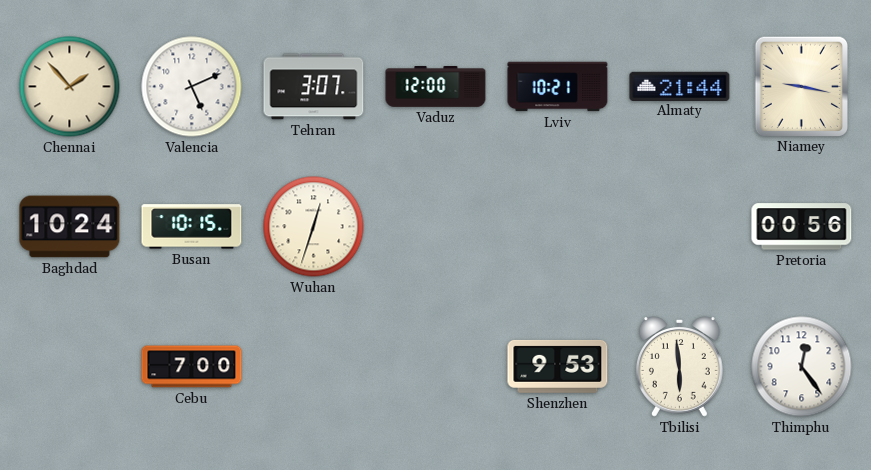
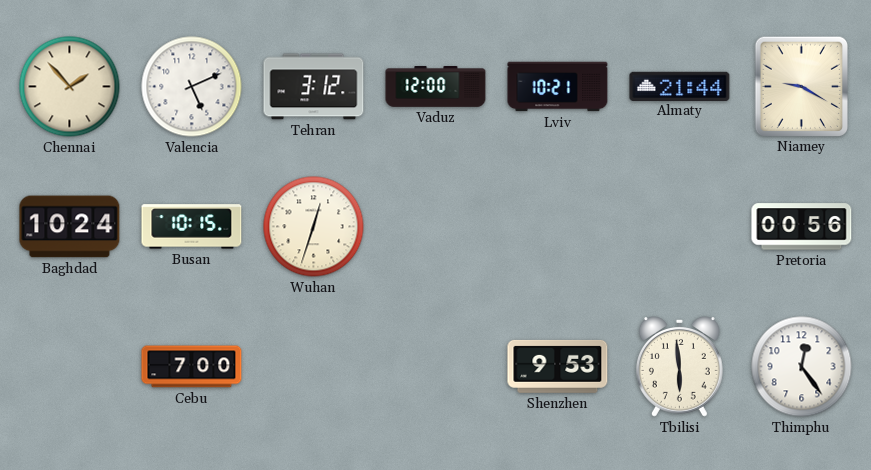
Tehran: 3:07 -> 3:12 (314, 87)
Niamey: 9:17 -> 9:20 (801, 86)
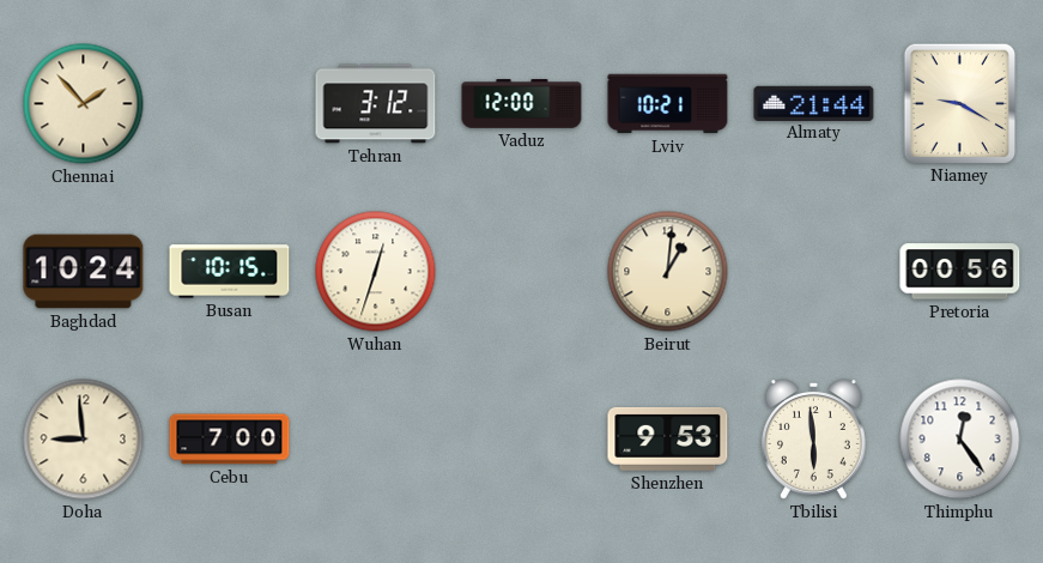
Valencia: 5:11 -> none (192, 87)
Beirut: none -> 1:01 (668, 272)
Doha: none -> 8:59 (84, 440)
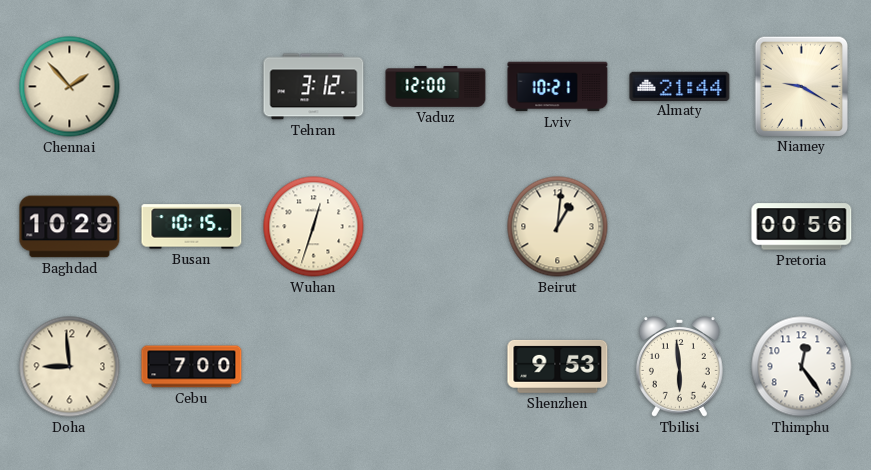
Baghdad: 10:24 -> 10:29 (70, 227)
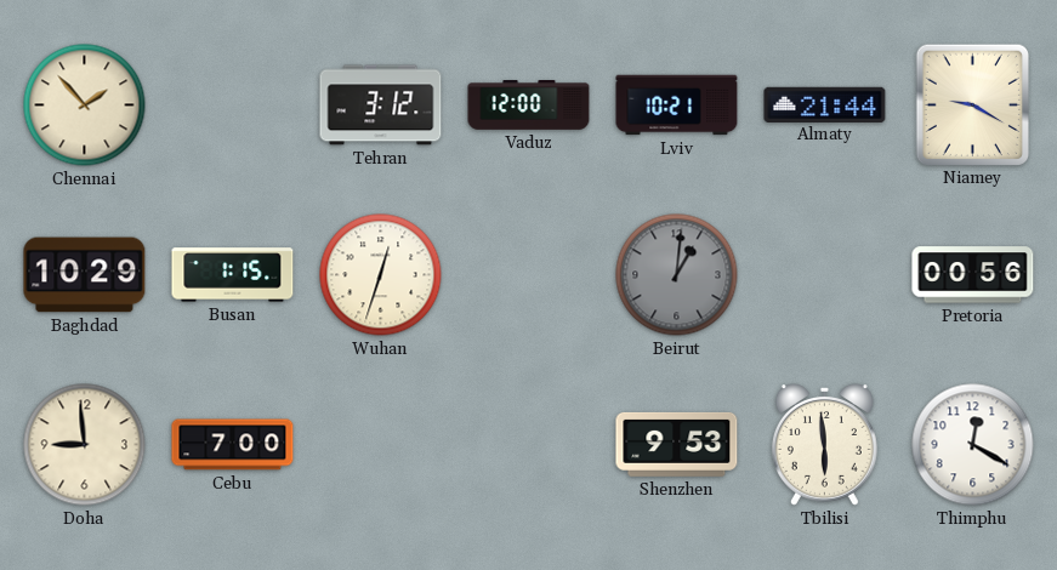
Busan: 10:15 -> 1:15 (233, 275)
Beirut dial: cream -> grey (677, 275)
Thimphu: 12:24 -> 12:20 (973, 445)
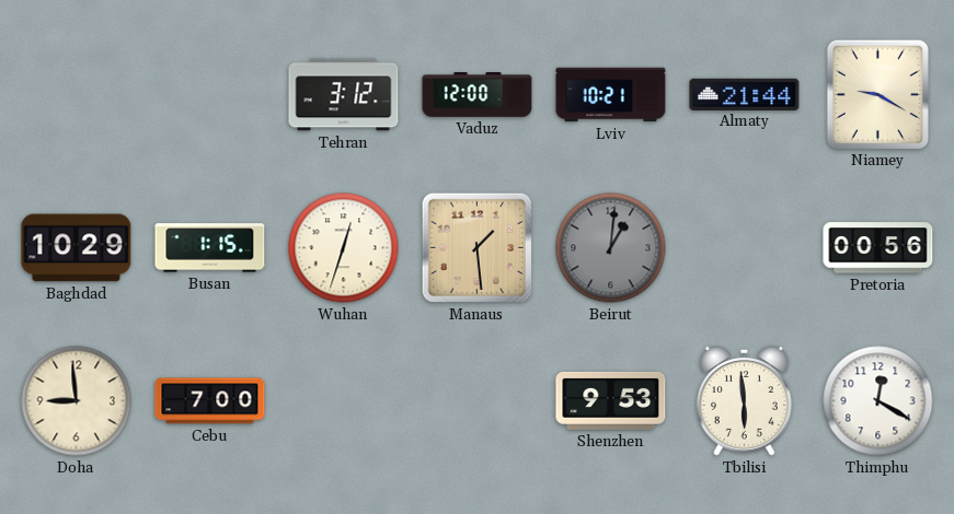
Chennai: 1:53 -> none (85, 106)
Manaus: none -> 1:29 (476, 247)
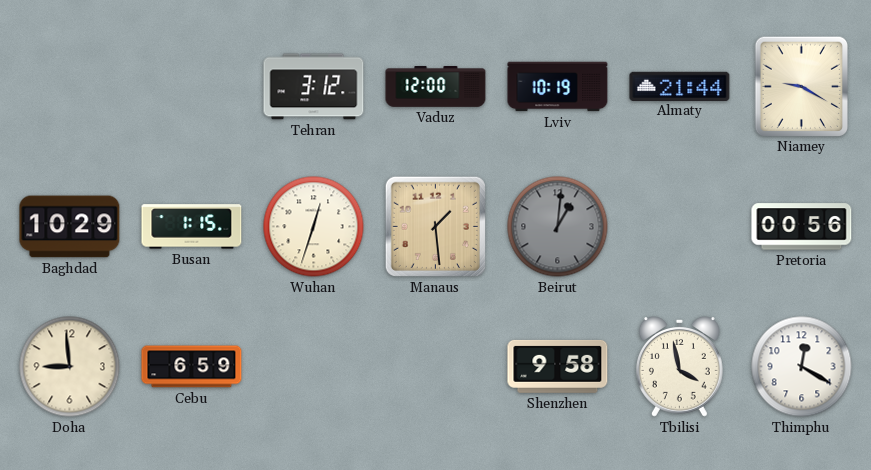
Lviv: 10:21 -> 10:19 (558, 87)
Cebu: 7:00 -> 6:59 (192, 367)
Shenzhen: 9:53 -> 9:58 (558, 366)
Tbilisi: 5:59 -> 3:58 (679, 367)
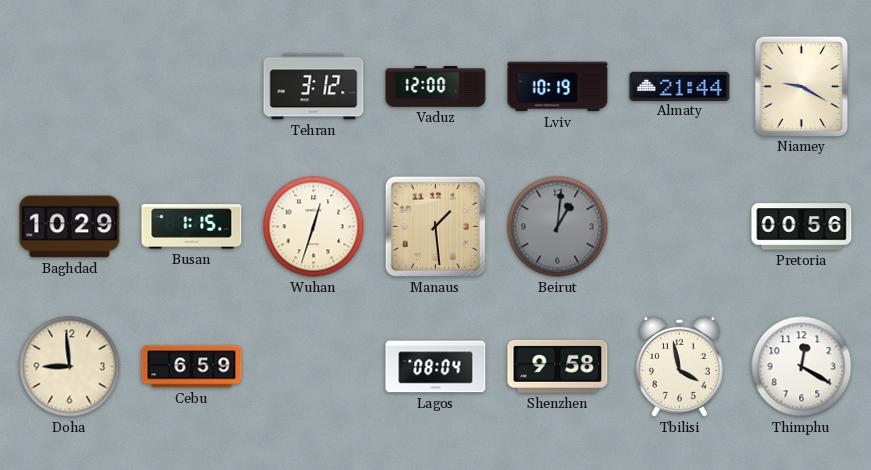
Lagos: none -> 08:04 (436, 367)
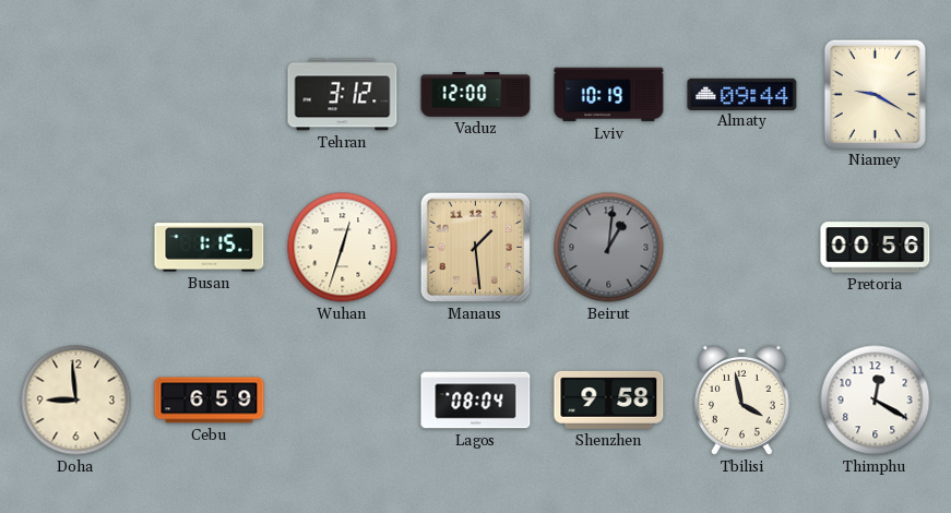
Almaty: 21:44 -> 09:44 (742, 94)
Baghdad: 10:29 -> none (70, 227)
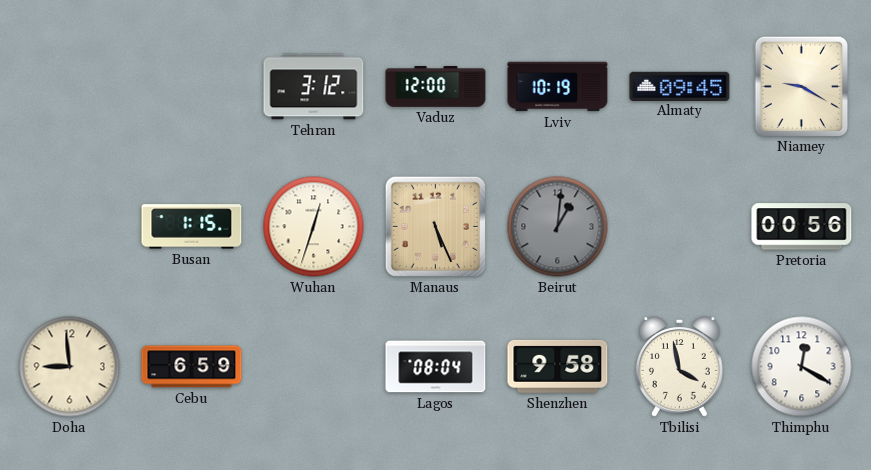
Almaty: 09:44 -> 09:45 (680, 86)
Manaus: 1:29 -> 5:26 (435, 226)
